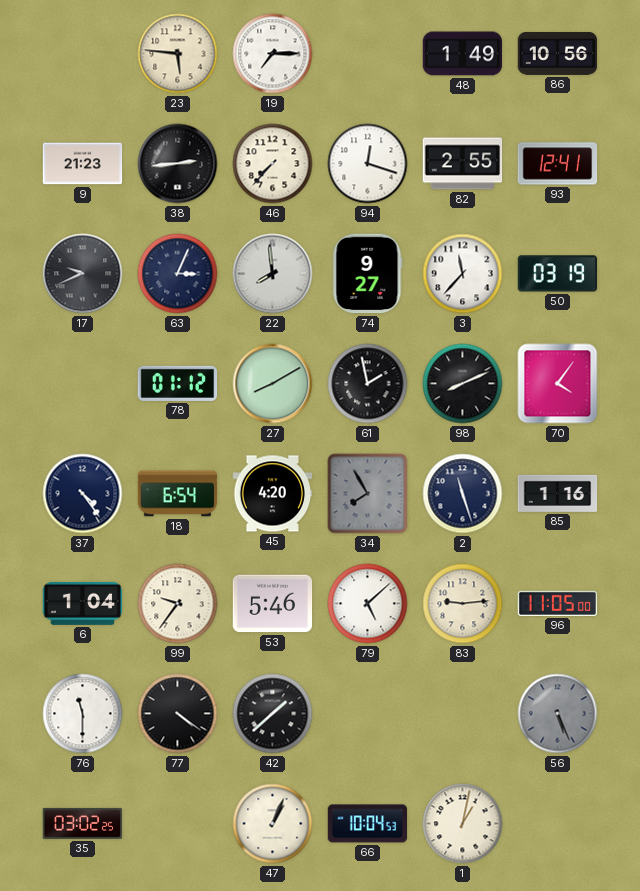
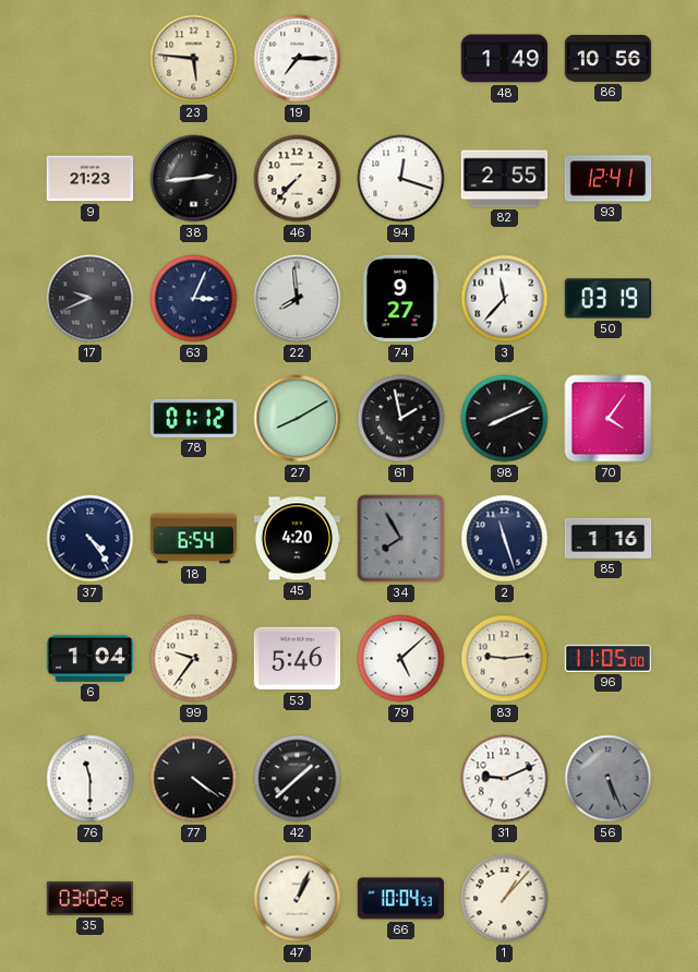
31: none -> 9:11 (505, 779)
1: 1:02 -> 1:07 (505, 899)
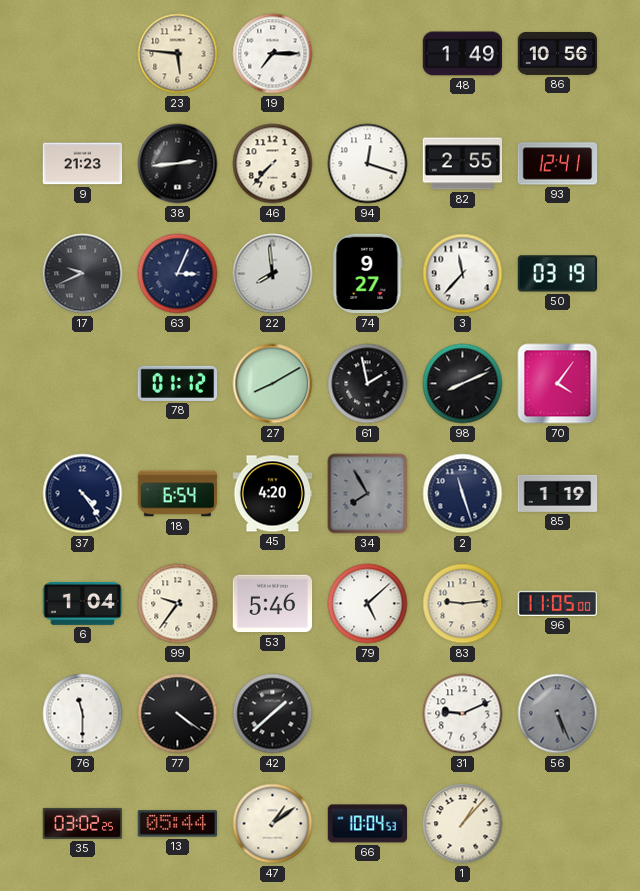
85: 1:16 -> 1:19 (558, 493)
13: none -> 05:44 (177, 824)
47: 1:04 -> 1:09 (273, 824)
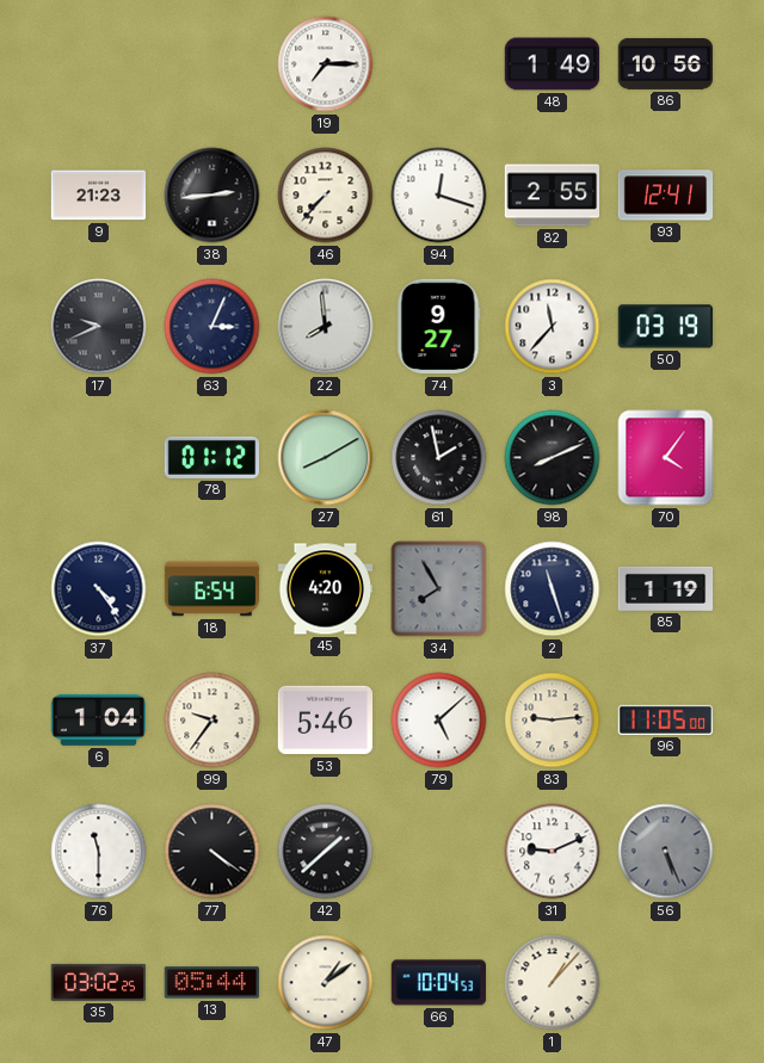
23: 5:46 -> none (178, 54)
